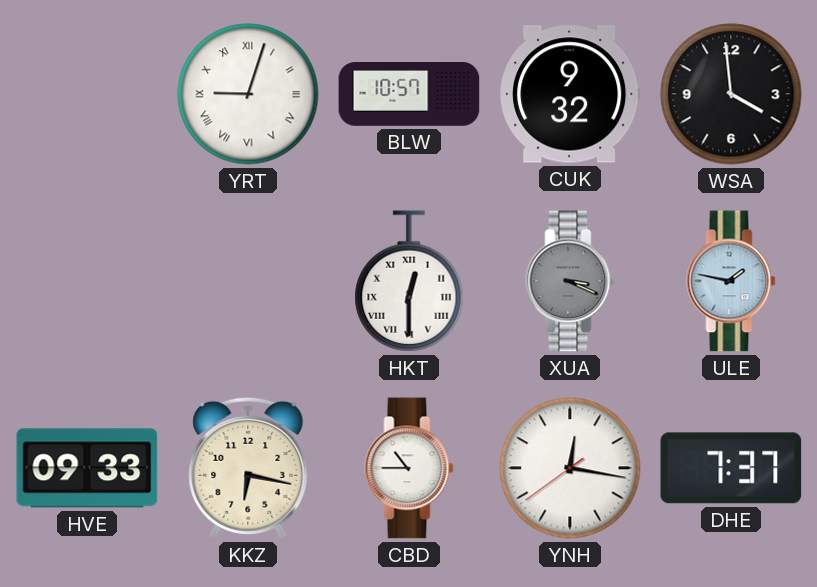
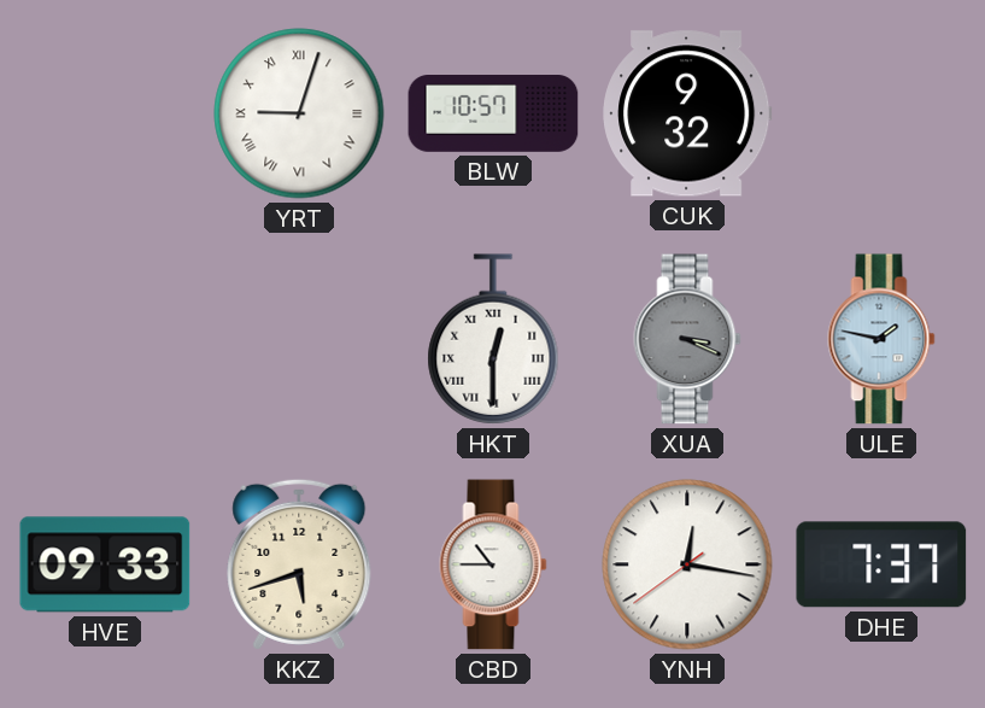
WSA: 3:59 -> none (731, 94)
KKZ: 6:17 -> 5:42 (299, 564)
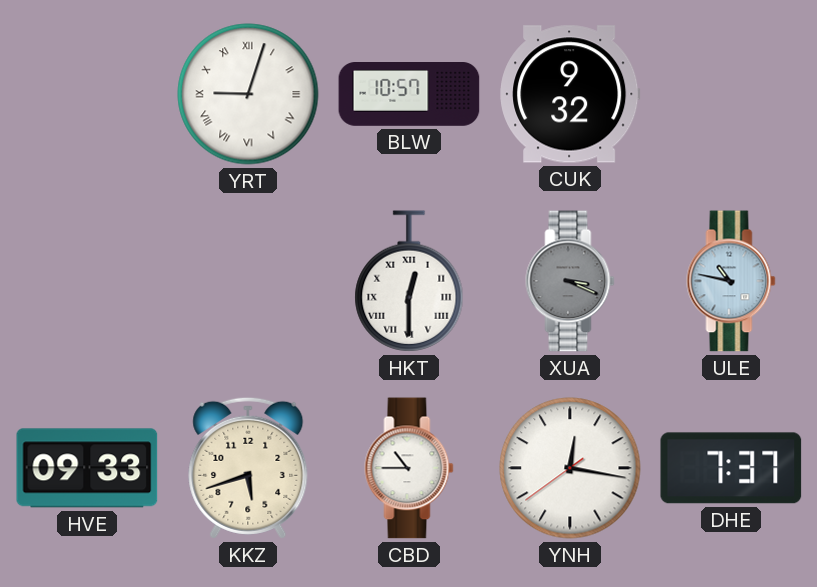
ULE: 1:47 -> 10:47 (731, 281)
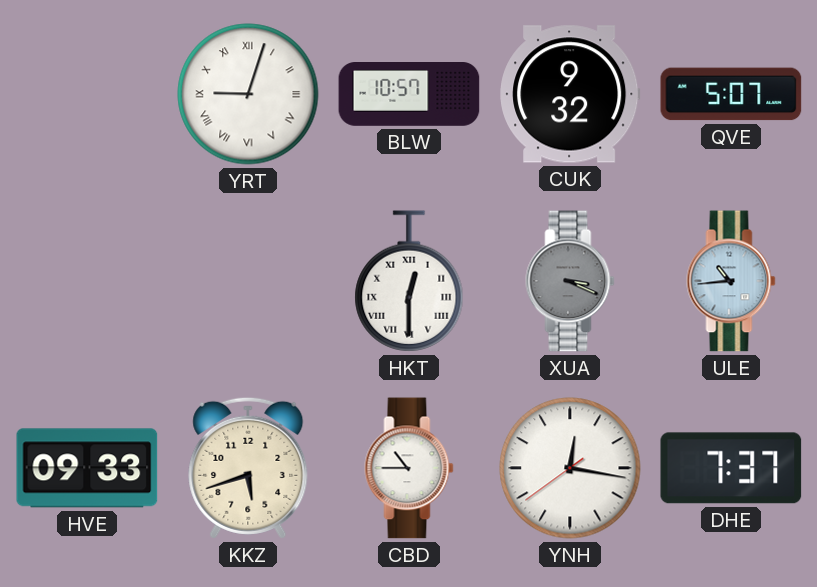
QVE: none -> 5:07 (731, 94)
ULE: 10:47 -> 10:44 (731, 281)
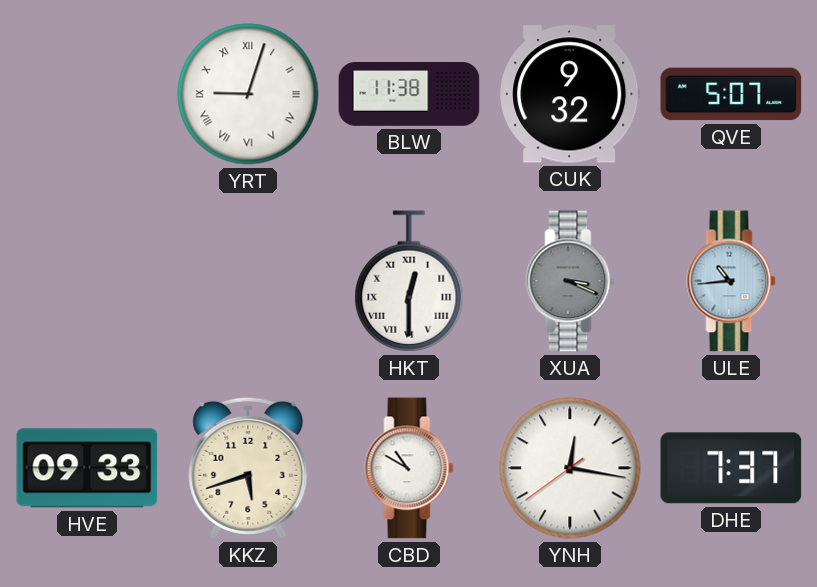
BLW: 10:57 -> 11:38 (409, 95)
CBD: 10:45 -> 10:50 (409, 468)
